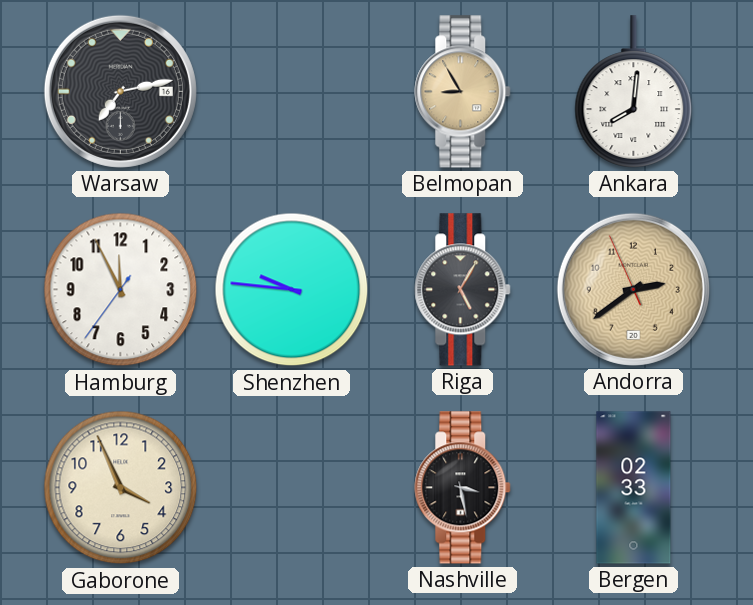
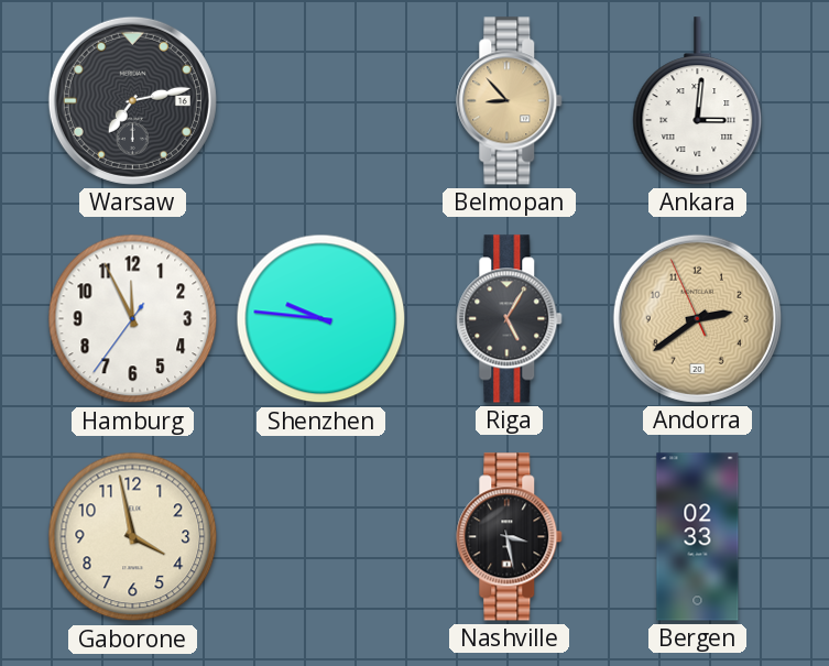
Belmopan: 8:55 -> 8:53 (510, 101)
Ankara: 8:01 -> 3:01 (698, 101)
Gaborone: 3:56 -> 3:58 (133, 537)
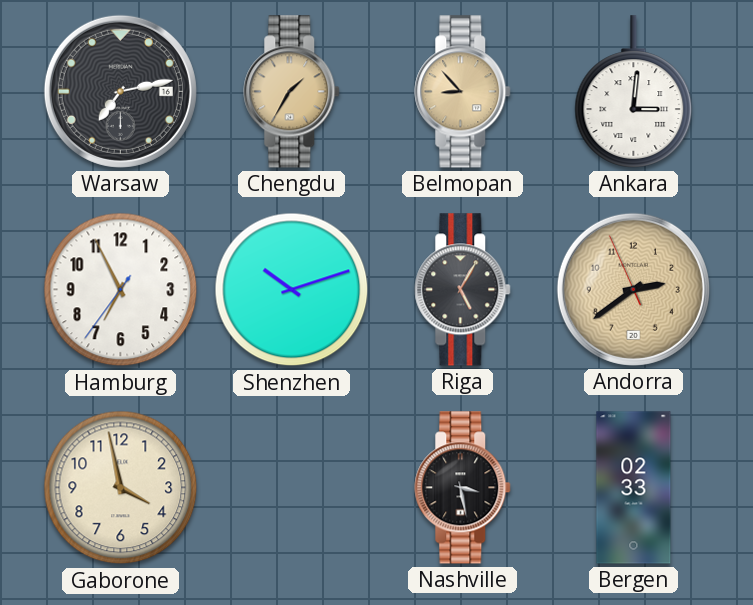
Chengdu: none -> 1:35 (292, 92)
Hamburg: 11:55 -> 6:55 (121, 290)
Shenzhen: 9:46 -> 10:12 (292, 290)
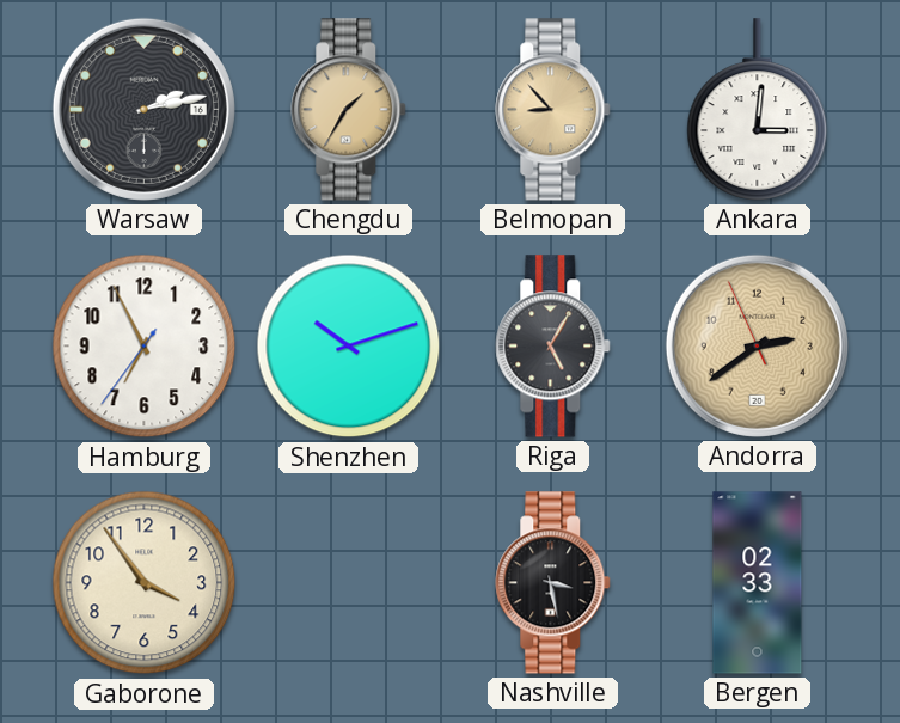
Warsaw: 7:13 -> 2:13 (143, 109)
Gaborone: 3:58 -> 3:54 (145, 583)
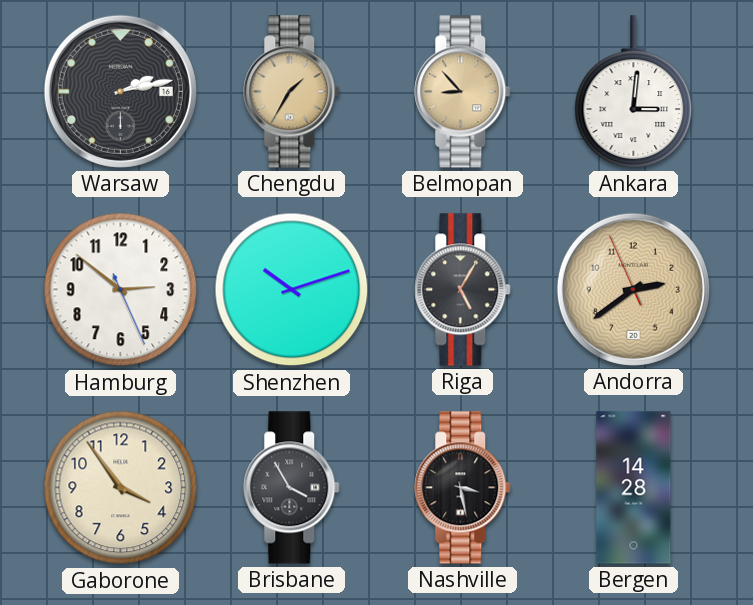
Hamburg: 6:55 -> 2:51 (121, 290)
Brisbane: none -> 3:55 (292, 488)
Bergen: 02:33 -> 14:28 (634, 488)
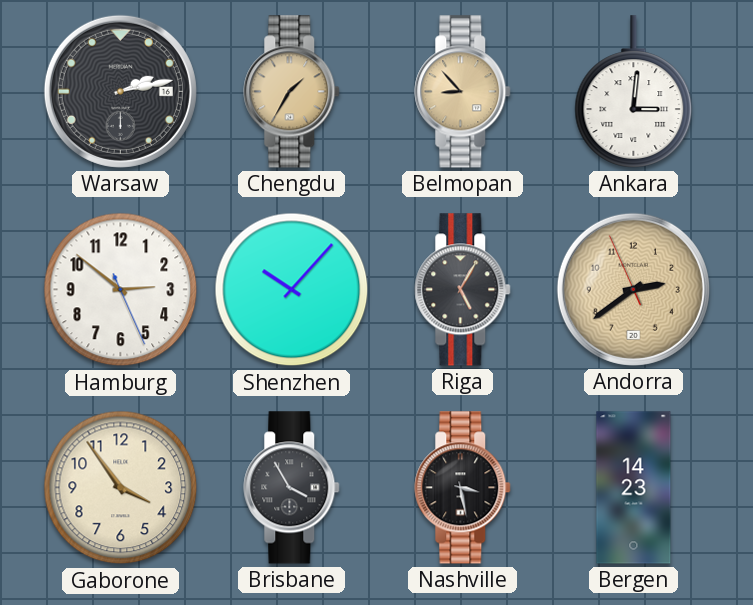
Shenzhen: 10:12 -> 10:07 (292, 290)
Bergen: 14:28 -> 14:23 (634, 488)
